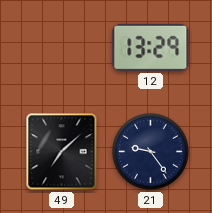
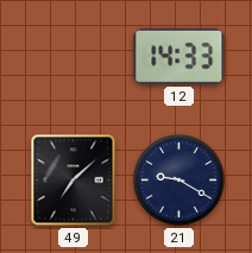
12: 13:29 -> 14:33 (179, 56)
21: 9:24 -> 9:20 (179, 181)
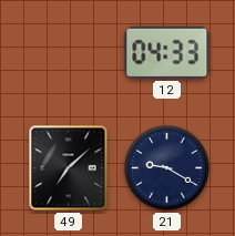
12: 14:33 -> 04:33 (167, 52)
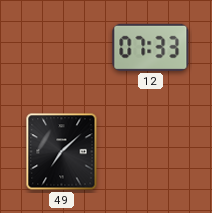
12: 04:33 -> 07:33 (151, 47)
21: 9:20 -> none (167, 168)
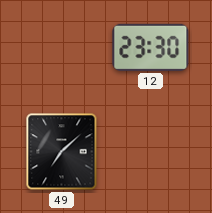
12: 07:33 -> 23:30 (151, 47)
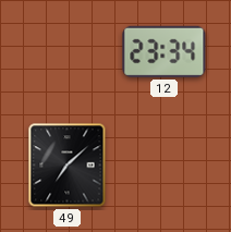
12: 23:30 -> 23:34 (165, 51)
